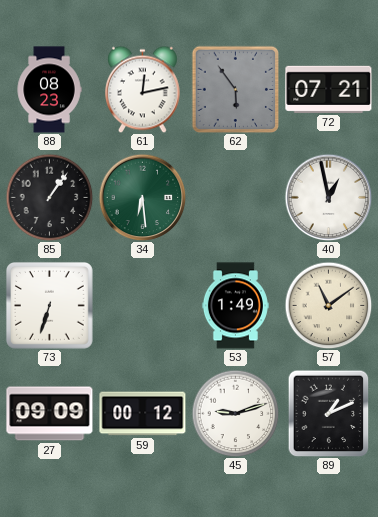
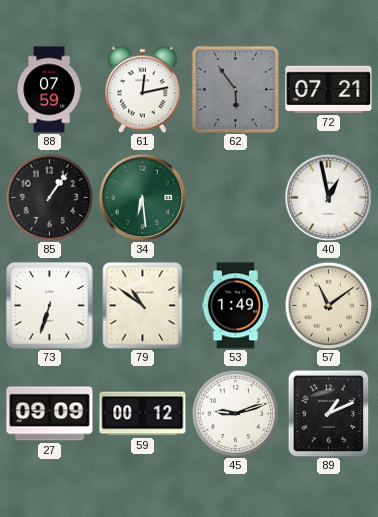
88: 08:23 -> 07:59 (49, 90)
79: none -> 10:51 (143, 305)
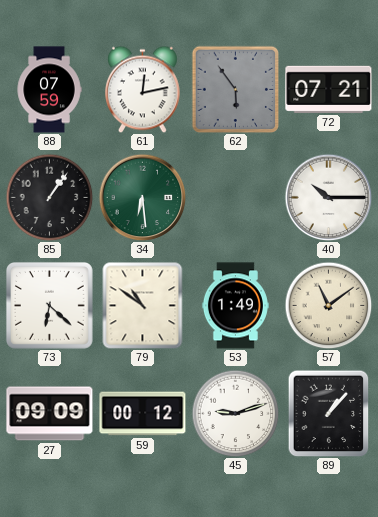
40: 12:58 -> 10:15 (328, 197)
73: 6:33 -> 6:22 (49, 305)
89: 1:11 -> 1:07 (329, 413)
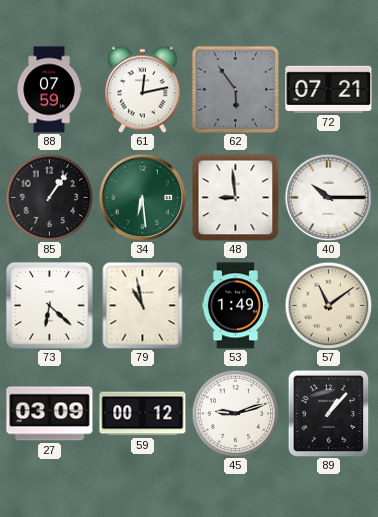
48: none -> 8:59 (235, 197)
79: 10:51 -> 10:58 (143, 305)
27: 09:09 -> 03:09 (50, 414)
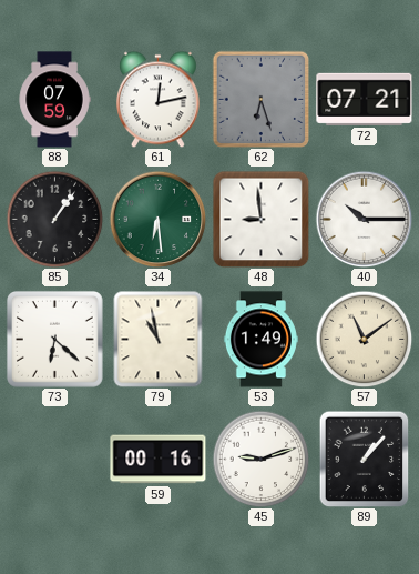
62: 5:54 -> 6:27 (260, 99)
27: 03:09 -> none (50, 414)
59: 00:12 -> 00:16 (159, 460)
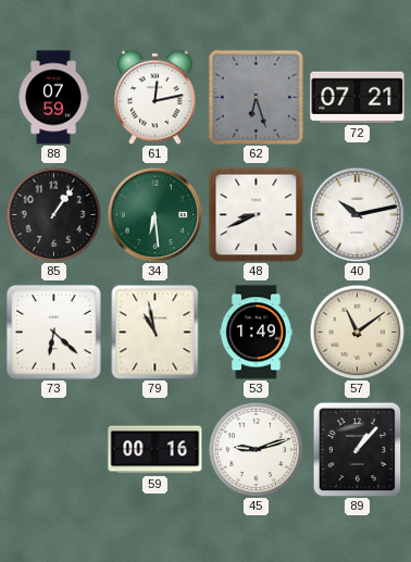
48: 8:59 -> 8:41 (256, 214)
40: 10:15 -> 10:13 (357, 214)
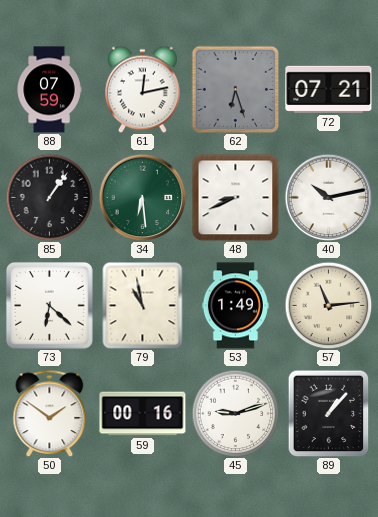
57: 11:09 -> 11:14 (328, 305)
50: none -> 1:51 (50, 413)
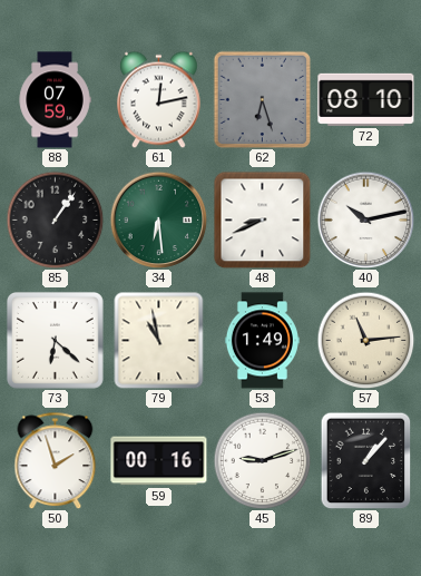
72: 07:21 -> 08:10 (366, 99)
50: 1:51 -> 1:57 (56, 460)
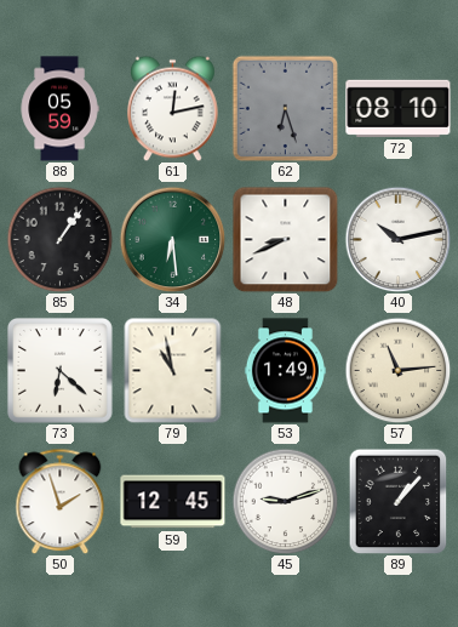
88: 07:59 -> 05:59 (59, 109)
59: 00:16 -> 12:45 (173, 502)
